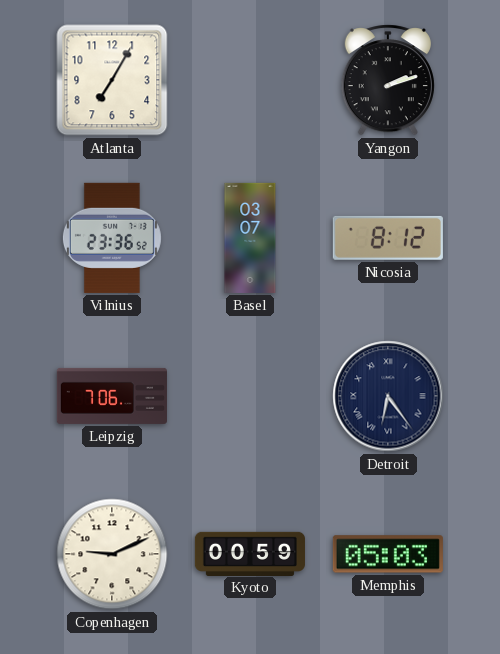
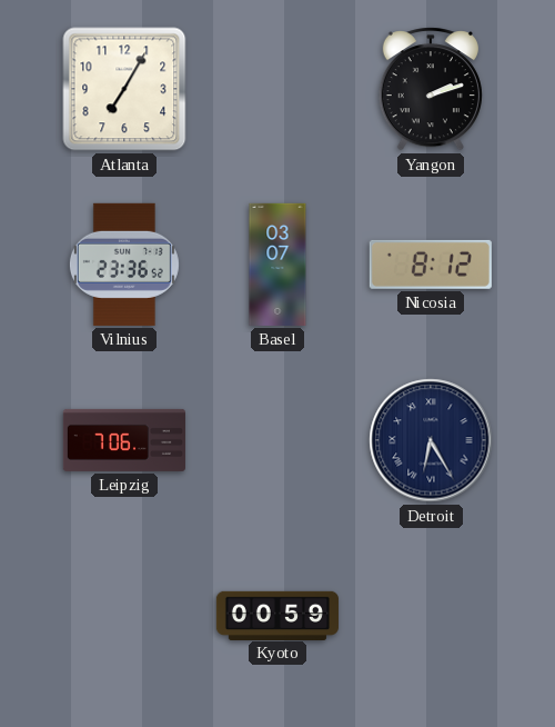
Detroit: 6:24 -> 6:25 (431, 440)
Copenhagen: 9:11 -> none (112, 554)
Memphis: 05:03 -> none (388, 554)
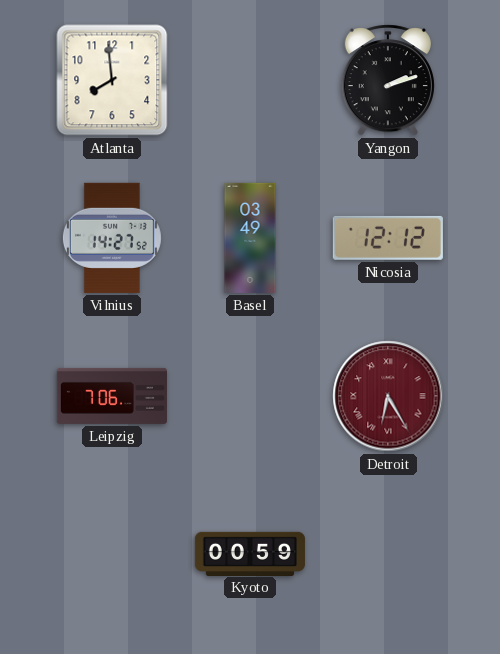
Atlanta: 7:05 -> 7:59 (112, 80)
Vilnius: 23:36 -> 14:27 (112, 238)
Basel: 03:07 -> 03:49 (250, 238)
Nicosia: 8:12 -> 12:12 (388, 238)
Detroit dial: navy -> burgundy (388, 396)
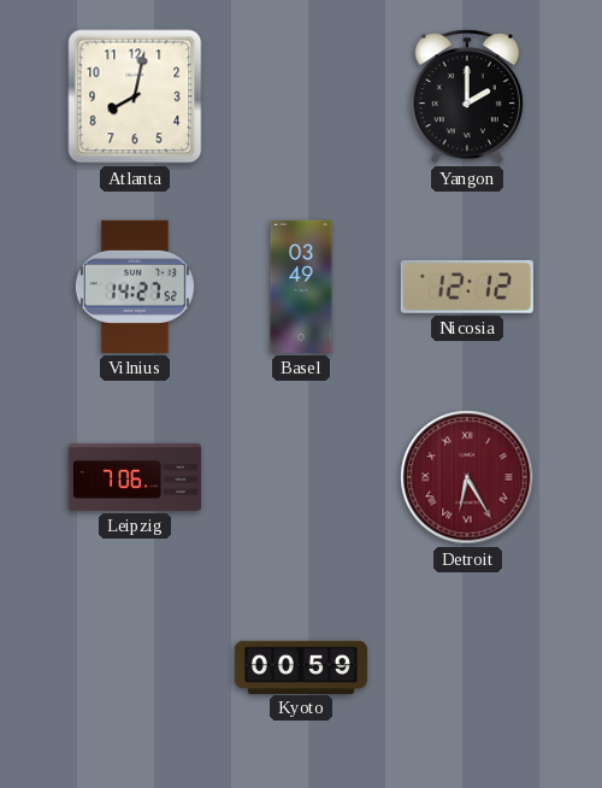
Atlanta: 7:59 -> 8:02 (135, 96)
Yangon: 2:12 -> 2:00 (467, 96)
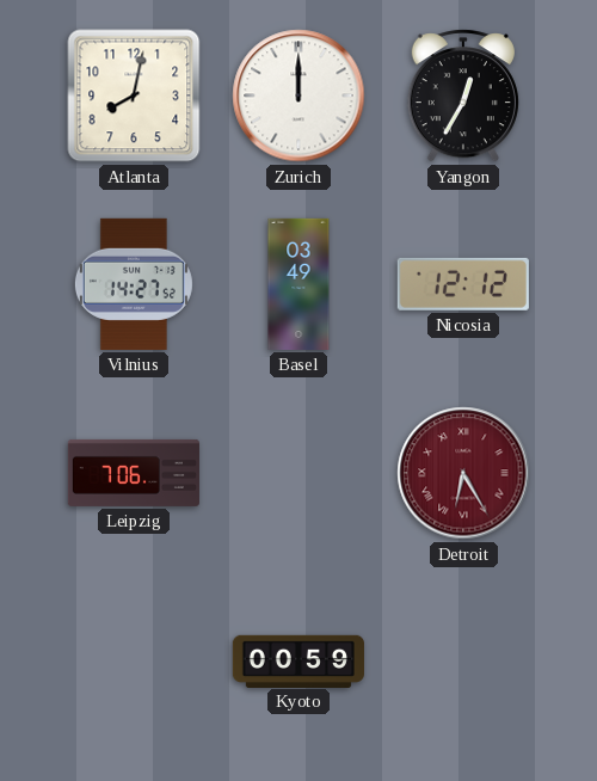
Zurich: none -> 12:00 (298, 96)
Yangon: 2:00 -> 12:35 (463, 96)
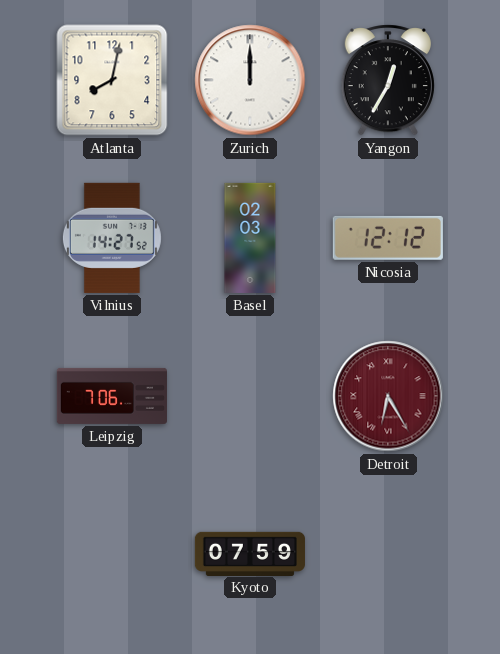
Basel: 03:49 -> 02:03 (250, 238)
Kyoto: 00:59 -> 07:59 (250, 553)
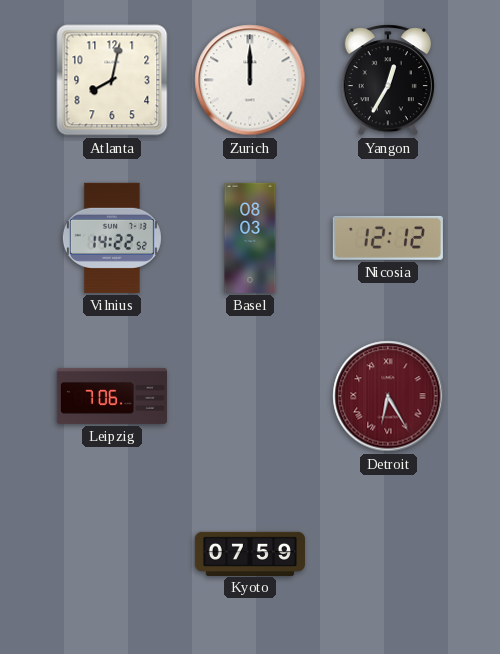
Vilnius: 14:27 -> 14:22 (112, 238)
Basel: 02:03 -> 08:03 (250, 238)
